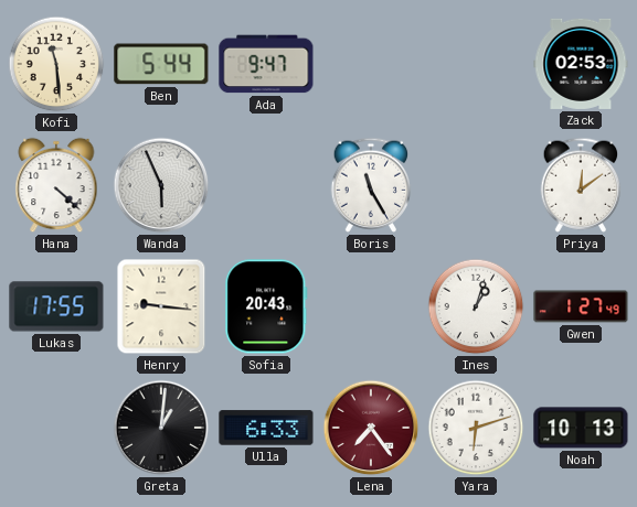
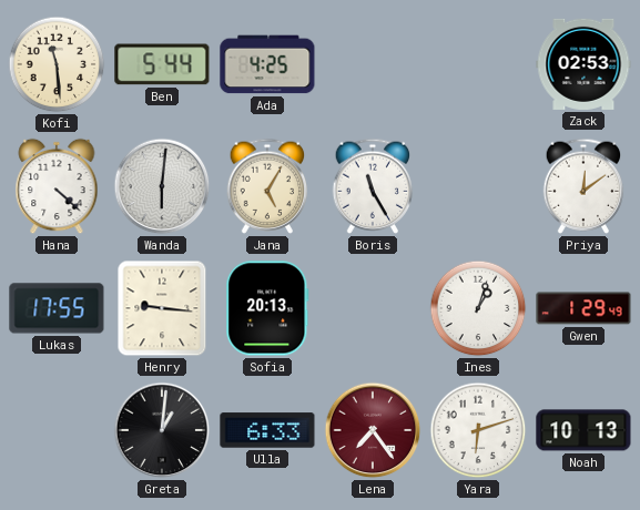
Ada: 9:47 -> 4:25 (267, 64)
Wanda: 5:56 -> 6:01 (162, 186)
Jana: none -> 5:05 (267, 186)
Sofia: 20:43 -> 20:13 (267, 308)
Gwen: 1:27 -> 1:29 (583, 308)
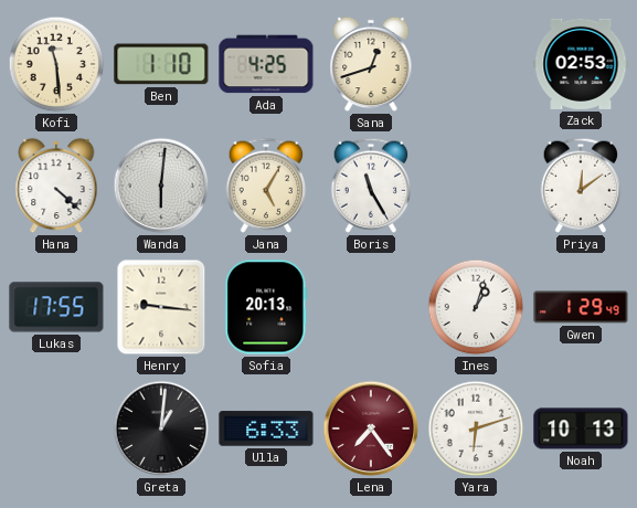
Ben: 5:44 -> 1:10 (161, 64)
Sana: none -> 12:42 (371, 64)
